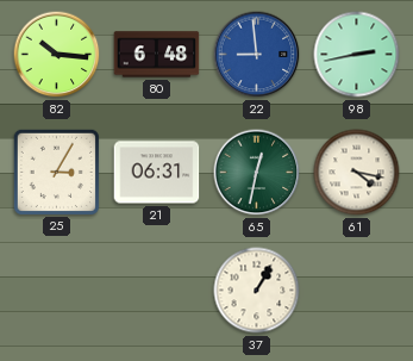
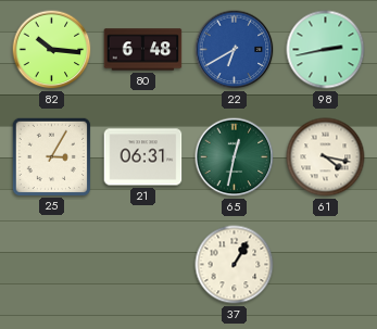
22: 8:59 -> 6:40 (235, 50)
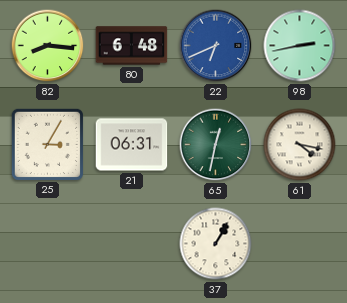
82: 10:16 -> 8:16 (48, 46)
22: 6:40 -> 6:41 (216, 46)
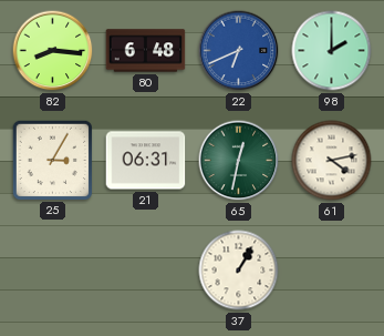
98: 2:43 -> 2:00 (332, 51)
61: 4:17 -> 4:13 (332, 161)
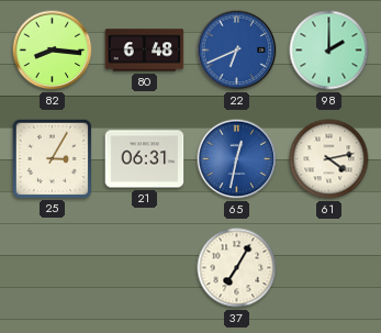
65 dial: green -> blue (237, 159)
37: 1:05 -> 7:05 (237, 268)
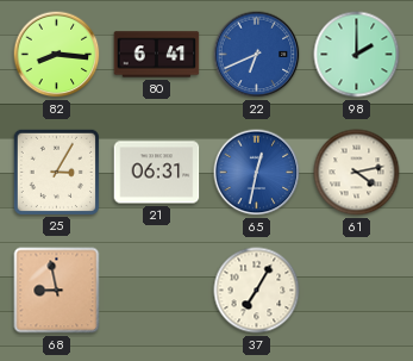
80: 6:48 -> 6:41 (157, 55)
68: none -> 8:58 (57, 291)
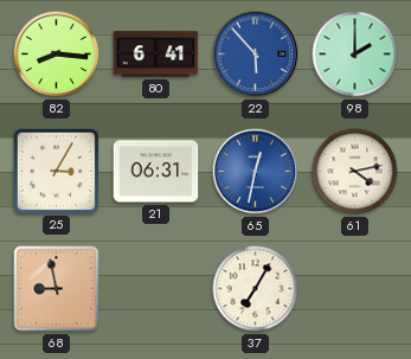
22: 6:41 -> 5:53 (256, 55)
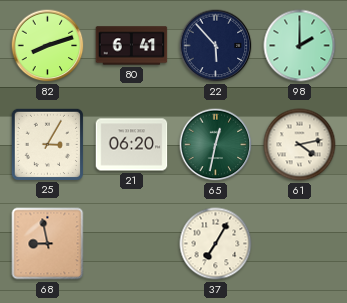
82: 8:16 -> 8:12 (48, 46)
22 dial: blue -> navy (216, 46)
21: 06:31 -> 06:20 (132, 145)
65 dial: blue -> green (216, 145)
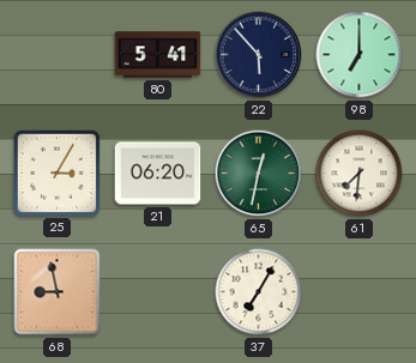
82: 8:12 -> none (48, 46)
80: 6:41 -> 5:41 (158, 55)
98: 2:00 -> 7:00 (360, 55)
61: 4:13 -> 7:31 (360, 174)
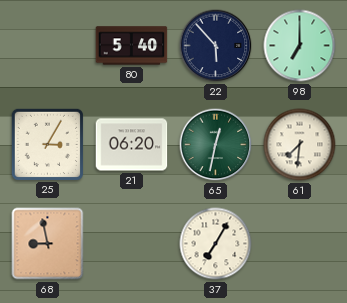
80: 5:41 -> 5:40 (132, 46)
